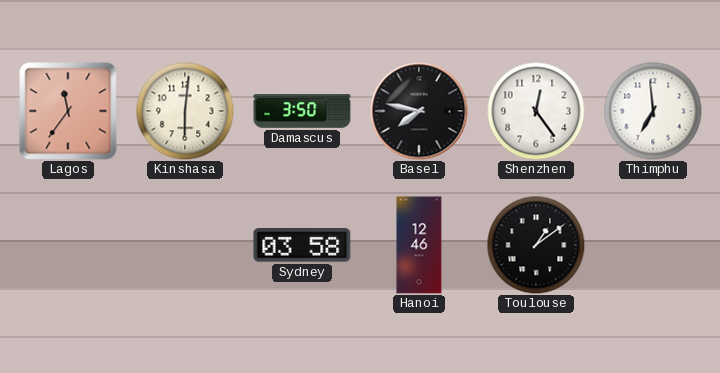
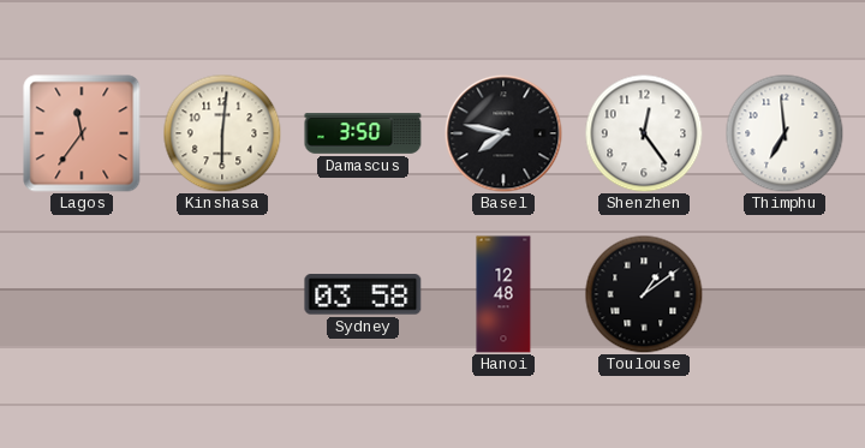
Hanoi: 12:46 -> 12:48 (503, 294)
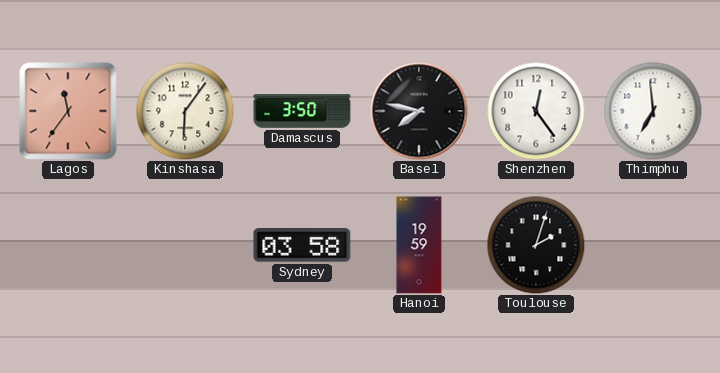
Kinshasa: 6:01 -> 6:06 (185, 111)
Hanoi: 12:48 -> 19:59 (419, 245)
Toulouse: 1:09 -> 2:03 (536, 245)
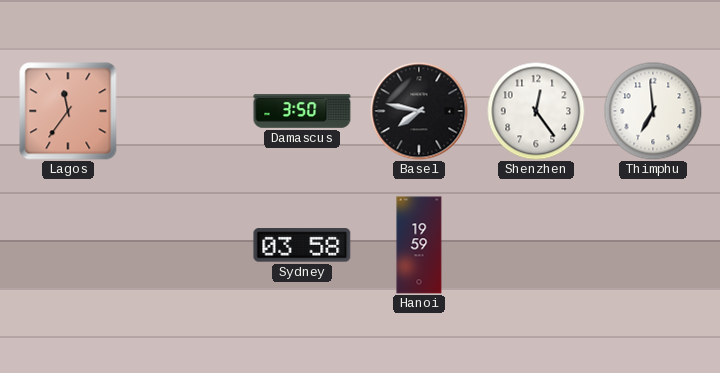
Kinshasa: 6:06 -> none (185, 111)
Toulouse: 2:03 -> none (536, 245)
